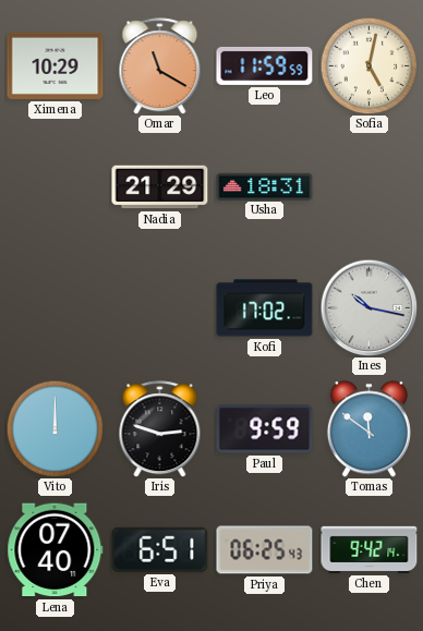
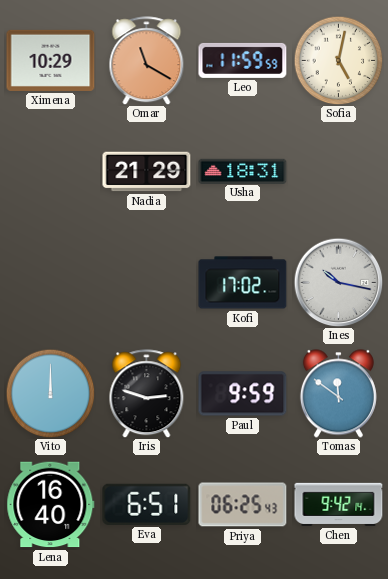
Lena: 07:40 -> 16:40 (51, 505)
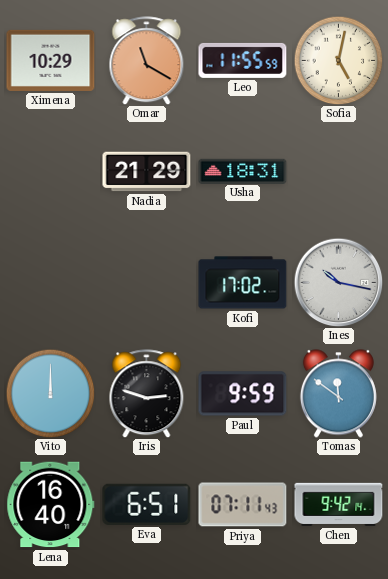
Leo: 11:59 -> 11:55 (243, 60)
Priya: 06:25 -> 07:11 (243, 505)
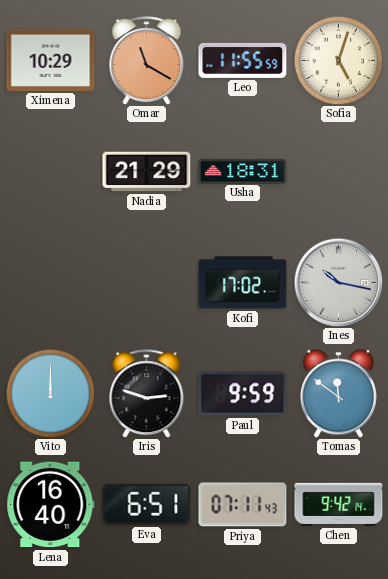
Sofia: 5:02 -> 5:03 (338, 60)
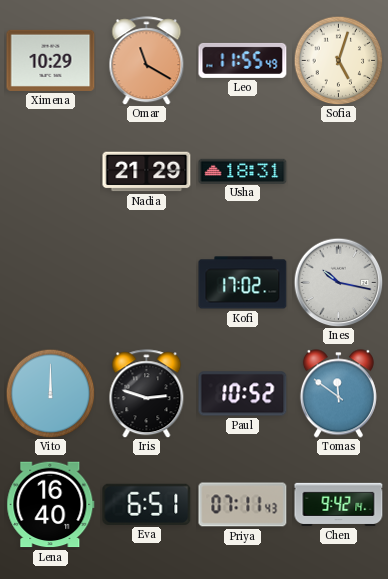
Leo: 11:55:59 -> 11:55:49 (243, 60)
Paul: 9:59 -> 10:52 (243, 394)
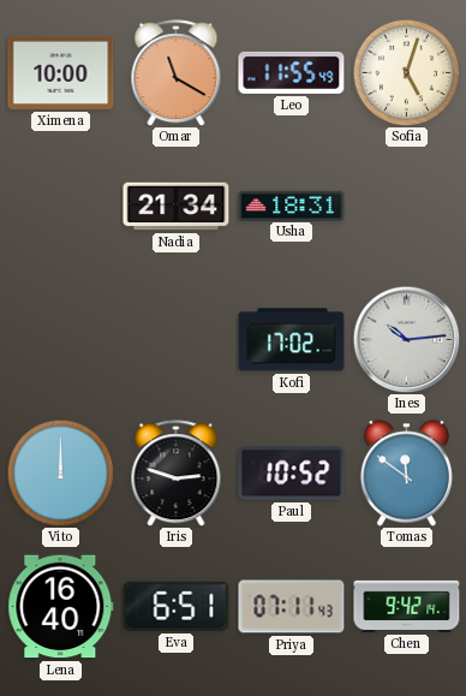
Ximena: 10:29 -> 10:00 (61, 72)
Nadia: 21:29 -> 21:34 (177, 207)
Ines: 10:17 -> 10:14 (406, 339)
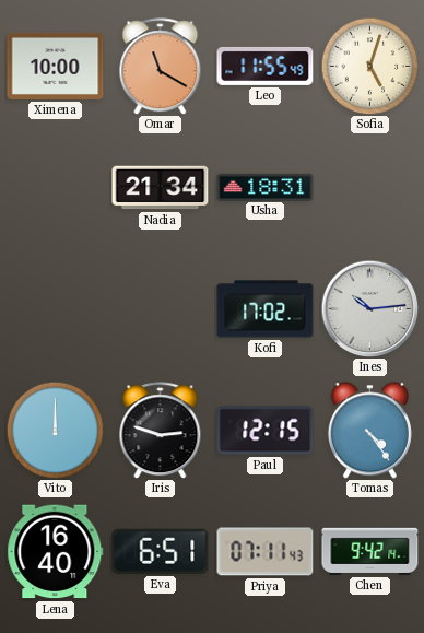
Paul: 10:52 -> 12:15 (266, 431)
Tomas: 11:51 -> 4:24 (369, 431)
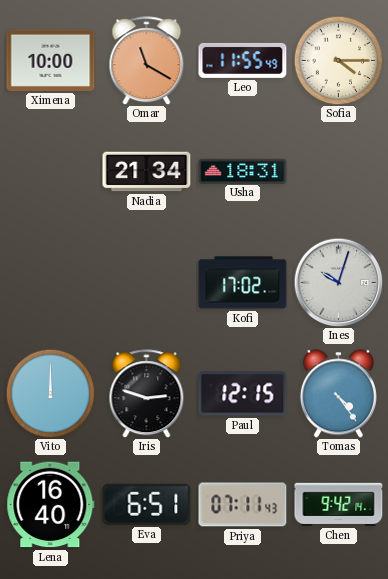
Sofia: 5:03 -> 4:15 (338, 60)
Ines: 10:14 -> 10:03 (338, 282)
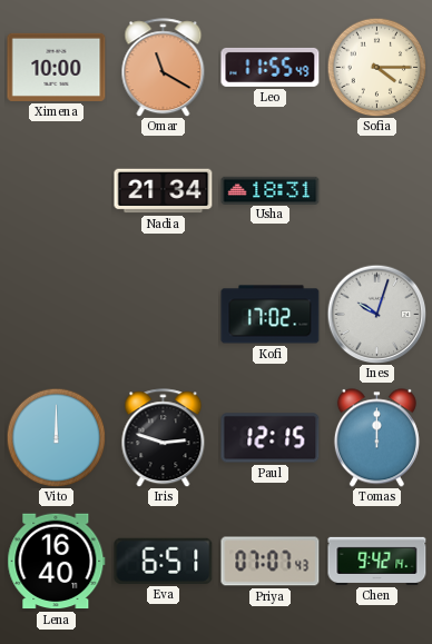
Tomas: 4:24 -> 12:00 (376, 438)
Priya: 07:11 -> 07:07 (271, 562)
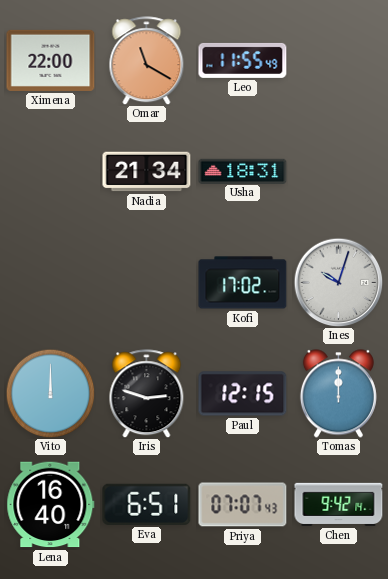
Ximena: 10:00 -> 22:00 (51, 60)
Sofia: 4:15 -> none (376, 67)
